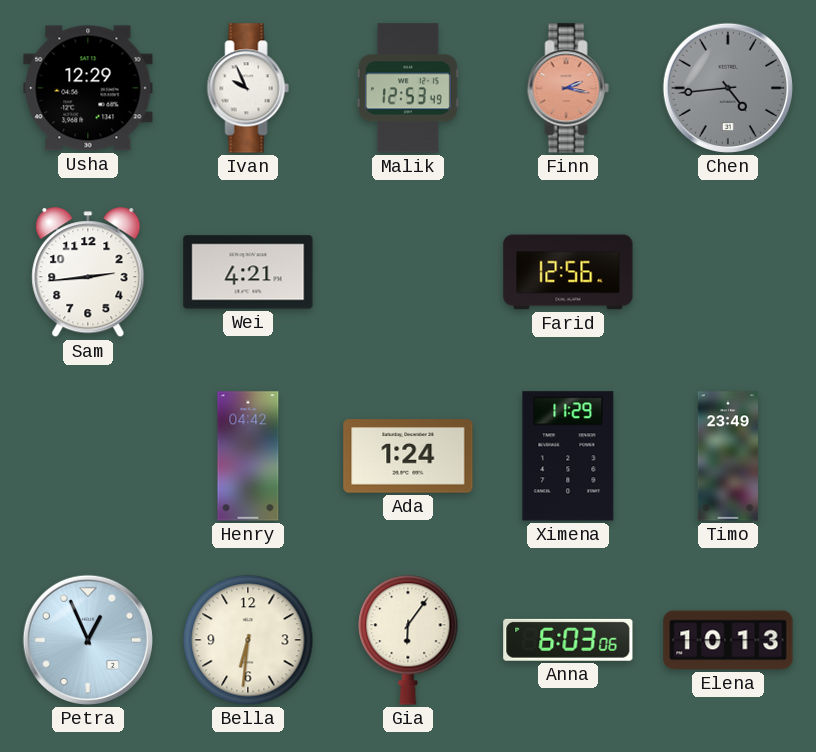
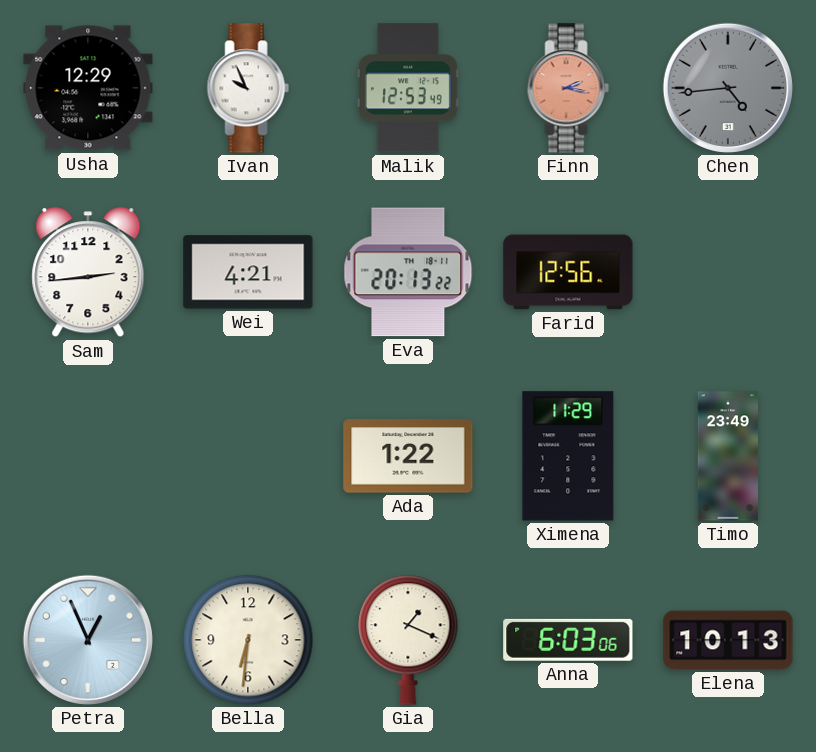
Eva: none -> 20:13 (408, 272)
Henry: 04:42 -> none (248, 456)
Ada: 1:24 -> 1:22 (408, 456)
Gia: 6:06 -> 1:19 (408, 640)
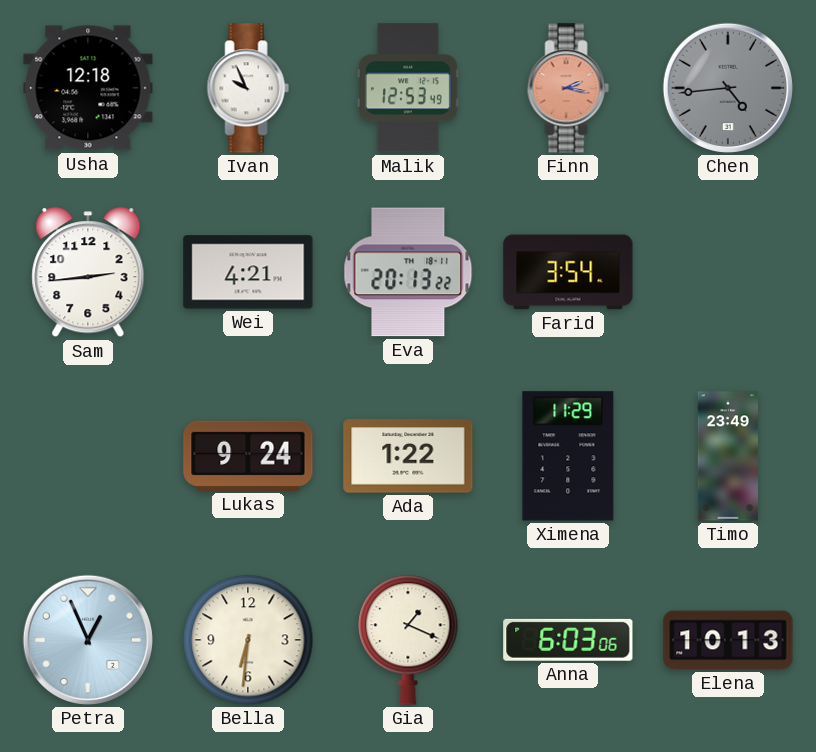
Usha: 12:29 -> 12:18 (88, 88)
Farid: 12:56 -> 3:54 (568, 272)
Lukas: none -> 9:24 (248, 456)
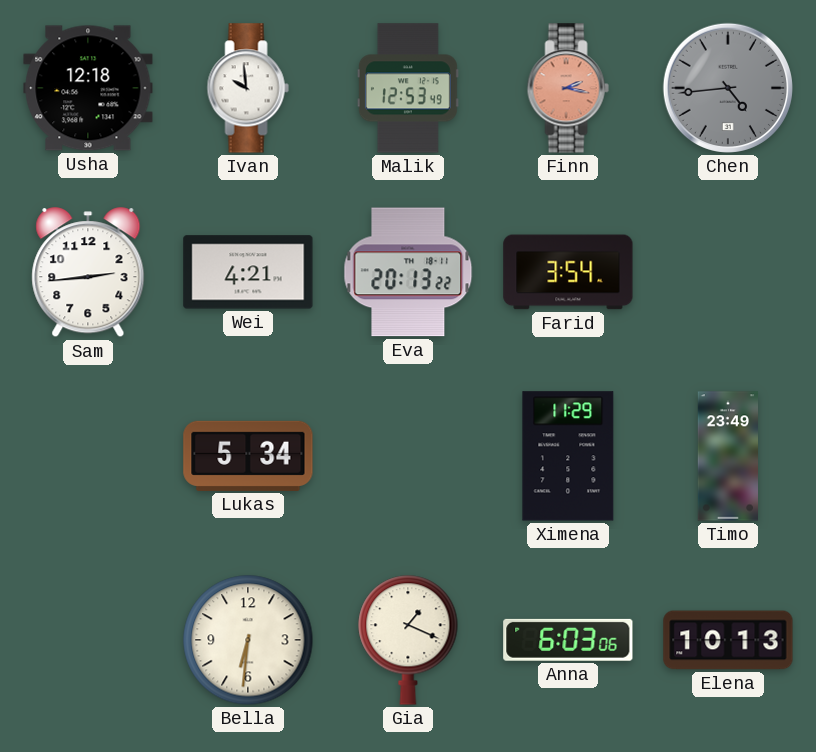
Ivan: 9:56 -> 9:59 (248, 88)
Lukas: 9:24 -> 5:34 (248, 456)
Ada: 1:22 -> none (408, 456)
Petra: 12:56 -> none (88, 640)
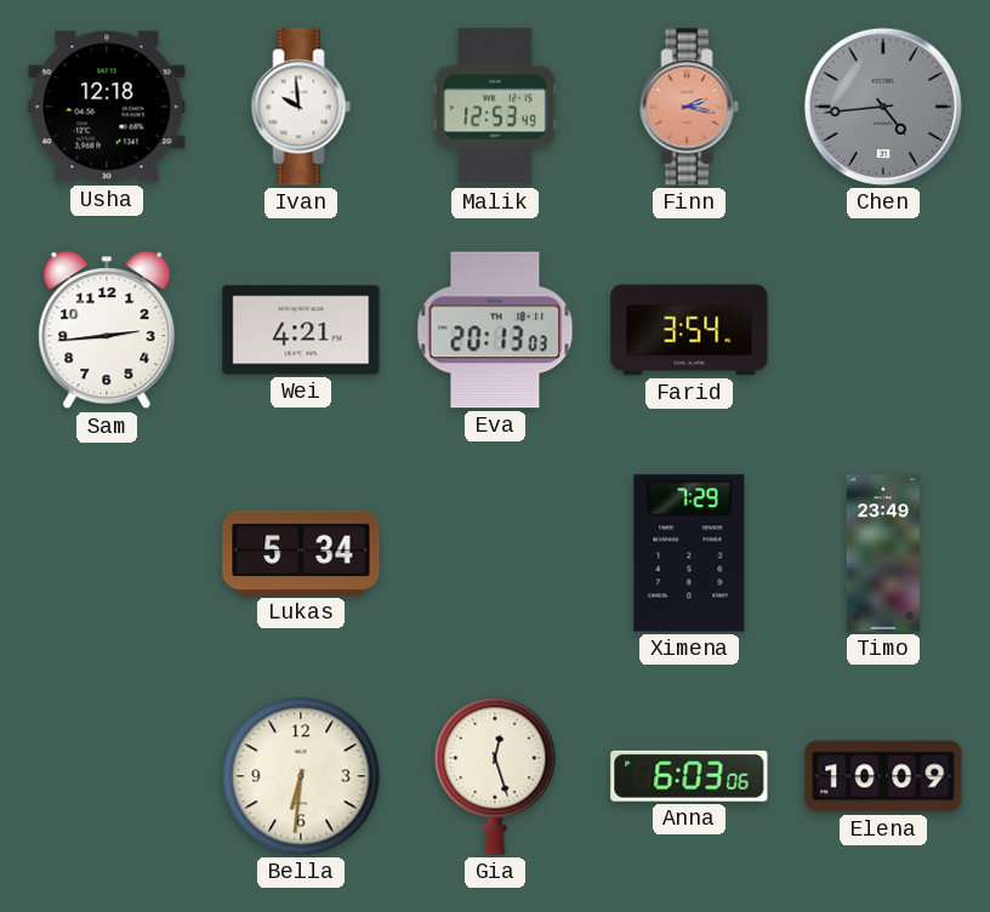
Eva: 20:13:22 -> 20:13:03 (495, 330)
Ximena: 11:29 -> 7:29 (689, 553)
Gia: 1:19 -> 12:27 (495, 776)
Elena: 10:13 -> 10:09 (883, 776)
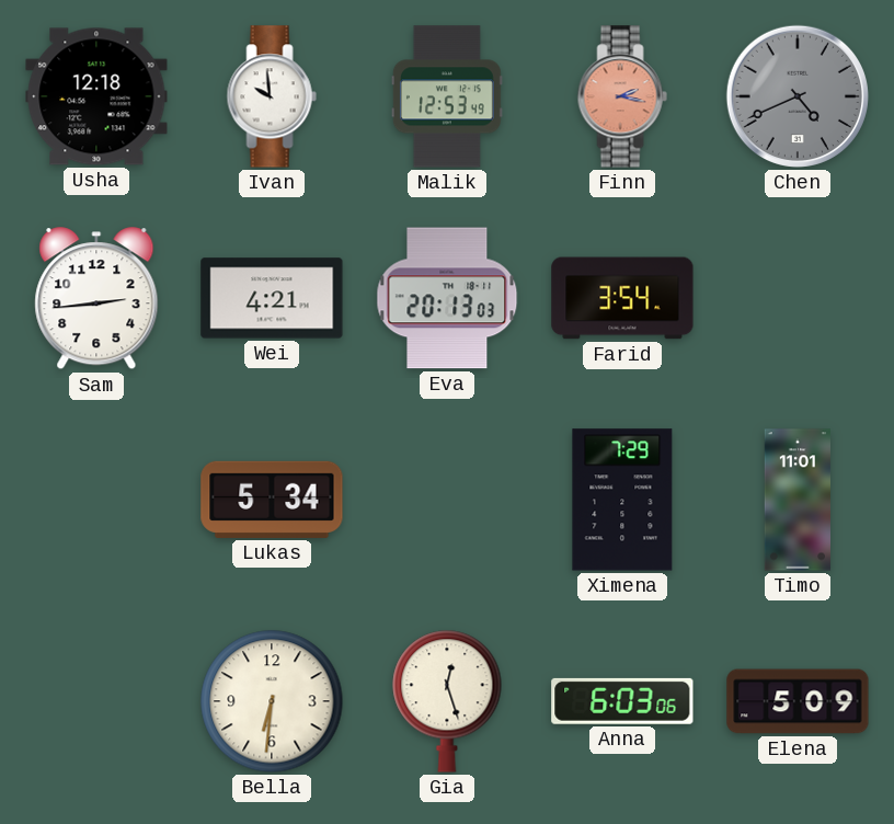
Chen: 4:44 -> 4:41 (798, 96)
Timo: 23:49 -> 11:01 (798, 500)
Elena: 10:09 -> 5:09 (798, 701)
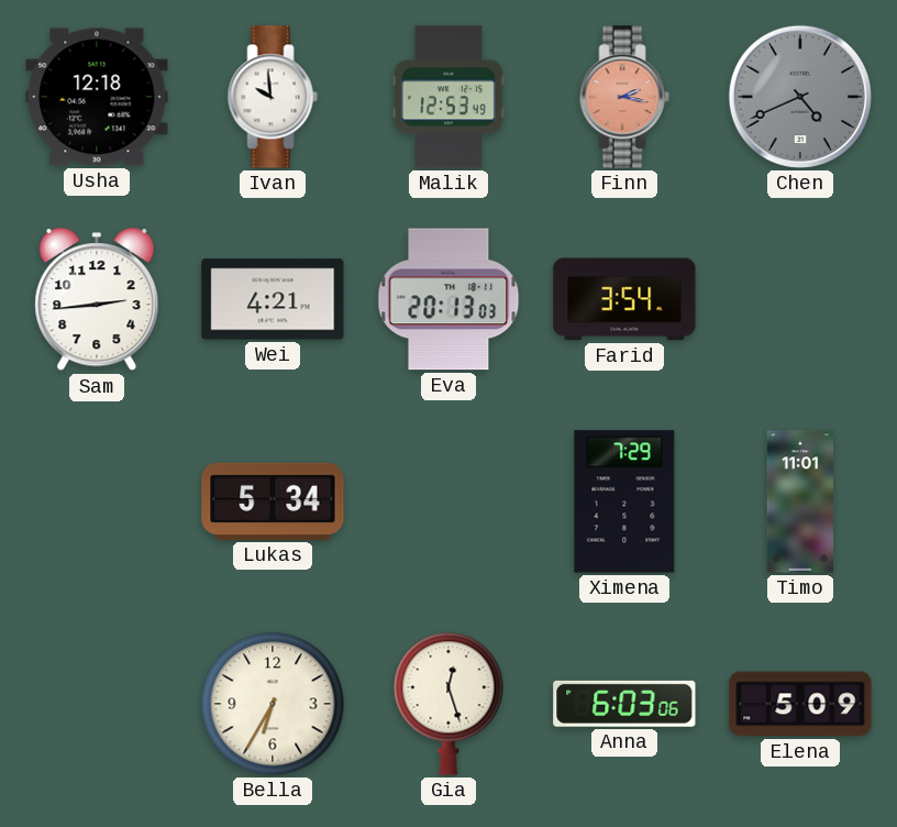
Bella: 6:31 -> 6:35 (273, 704)
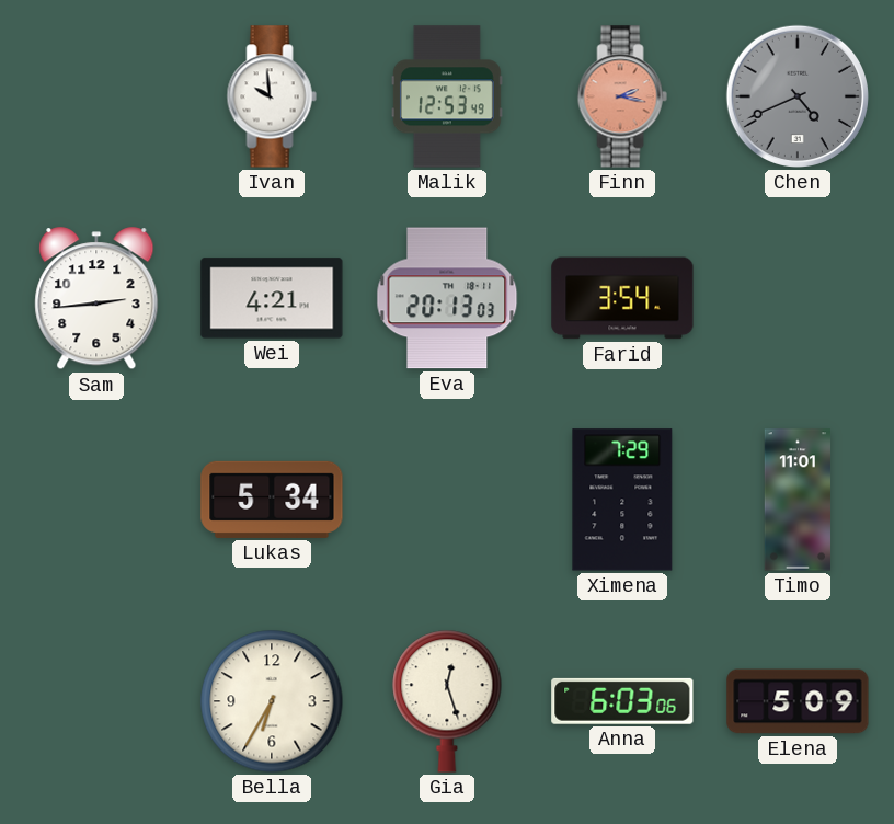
Usha: 12:18 -> none (97, 97)
